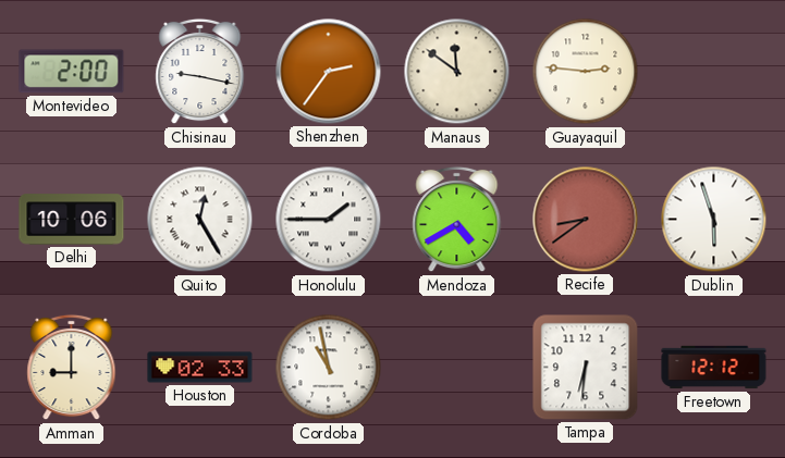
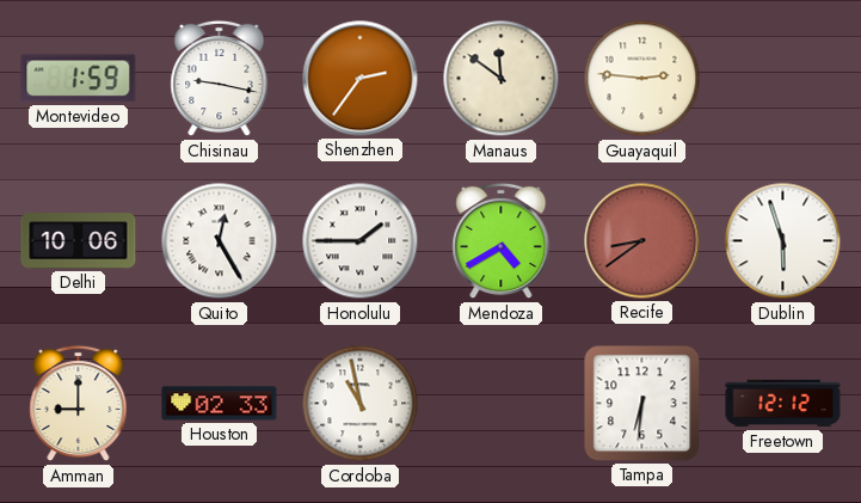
Montevideo: 2:00 -> 1:59 (79, 79)
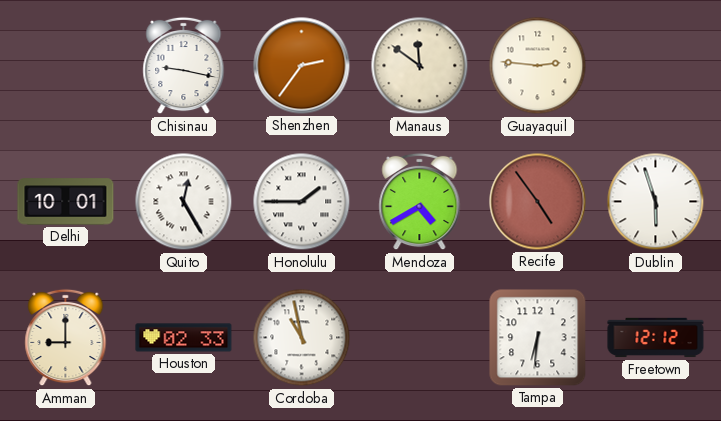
Montevideo: 1:59 -> none (79, 79)
Delhi: 10:06 -> 10:01 (66, 202)
Recife: 8:39 -> 4:54 (538, 202)
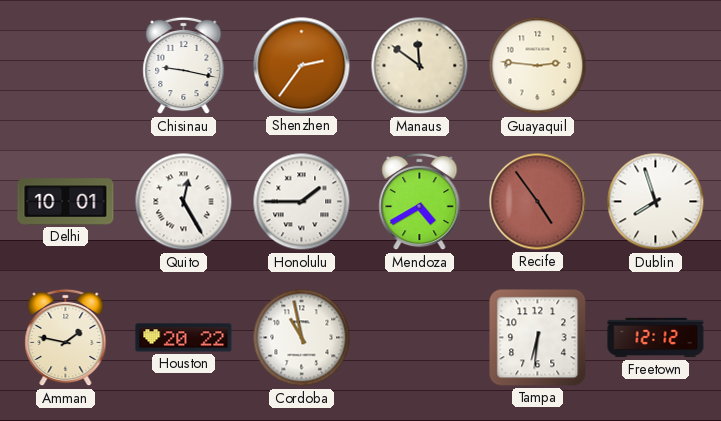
Dublin: 5:57 -> 7:57 (656, 202)
Amman: 9:00 -> 1:47 (66, 338)
Houston: 02:33 -> 20:22 (184, 338)
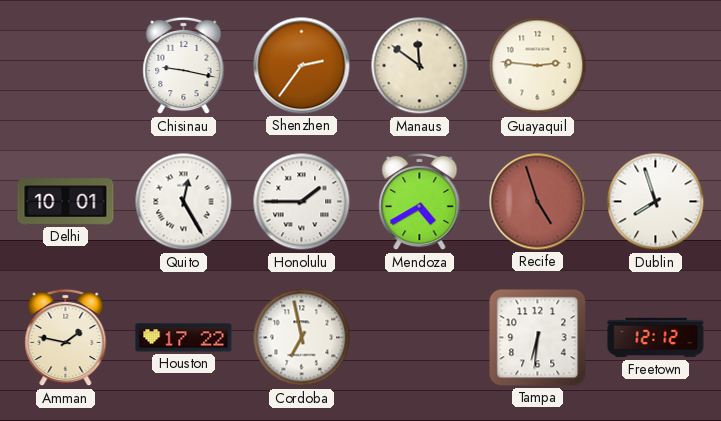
Recife: 4:54 -> 4:57 (538, 202)
Houston: 20:22 -> 17:22 (184, 338)
Cordoba: 10:58 -> 6:58 (302, 338)
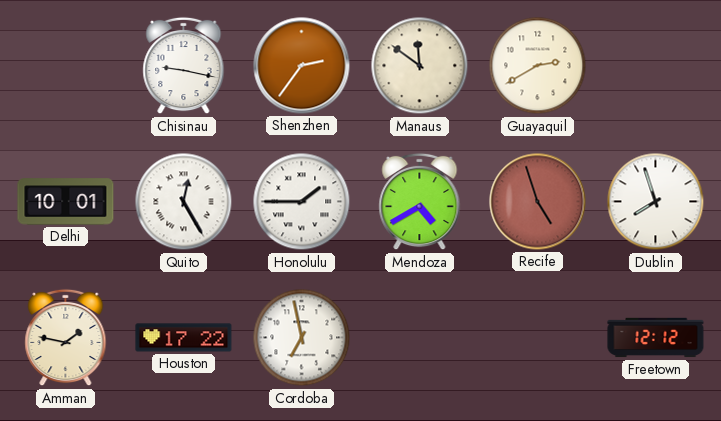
Guayaquil: 2:46 -> 2:40 (538, 66)
Tampa: 6:31 -> none (538, 338)
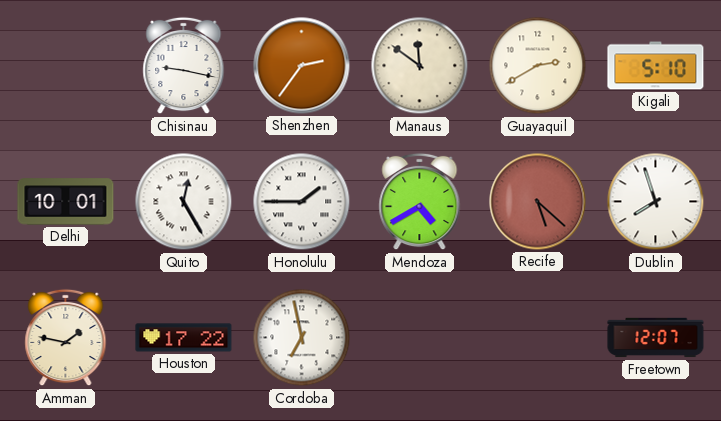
Kigali: none -> 5:10 (656, 66)
Recife: 4:57 -> 5:22 (538, 202)
Freetown: 12:12 -> 12:07 (656, 338)
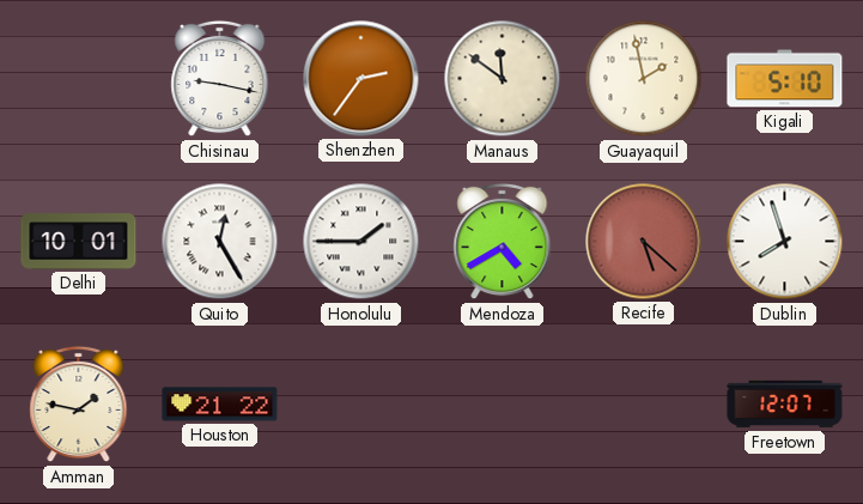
Guayaquil: 2:40 -> 1:58 (644, 79)
Houston: 17:22 -> 21:22 (220, 405)
Cordoba: 6:58 -> none (302, 338)
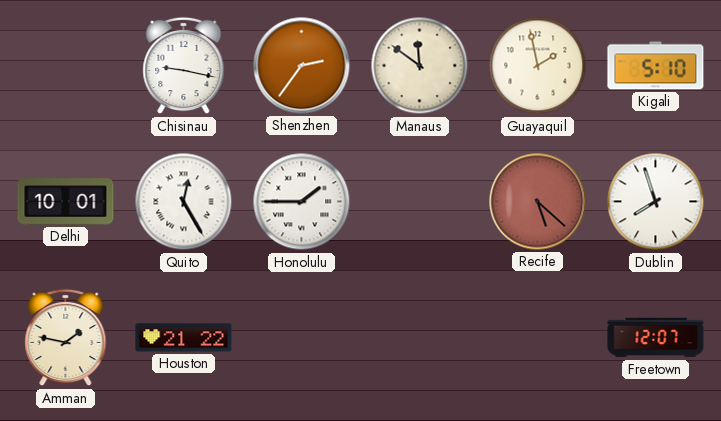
Mendoza: 4:40 -> none (503, 242)
